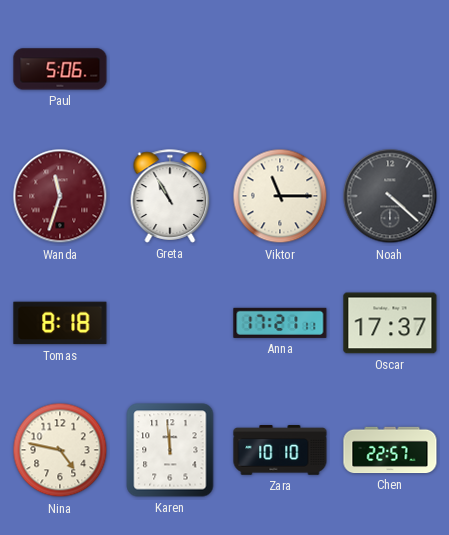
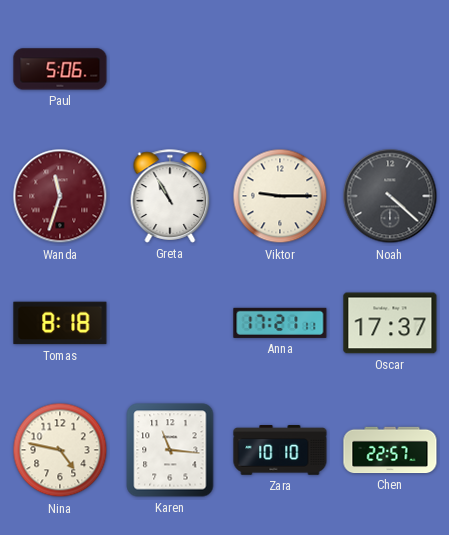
Viktor: 11:15 -> 9:15 (280, 196)
Karen: 11:59 -> 11:16 (170, 450)
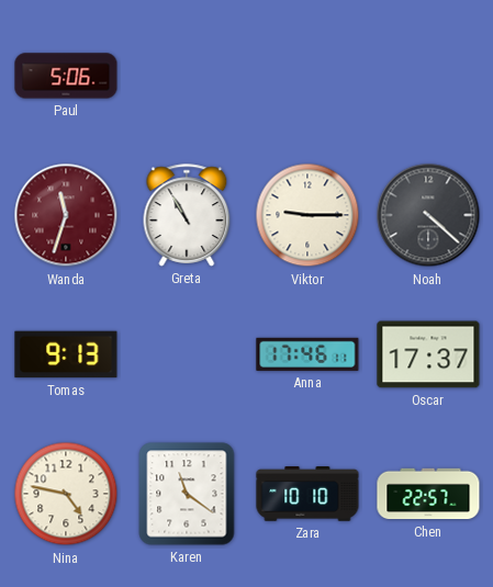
Tomas: 8:18 -> 9:13 (66, 354)
Anna: 17:21 -> 17:46 (307, 354)
Karen: 11:16 -> 11:21 (187, 494)
